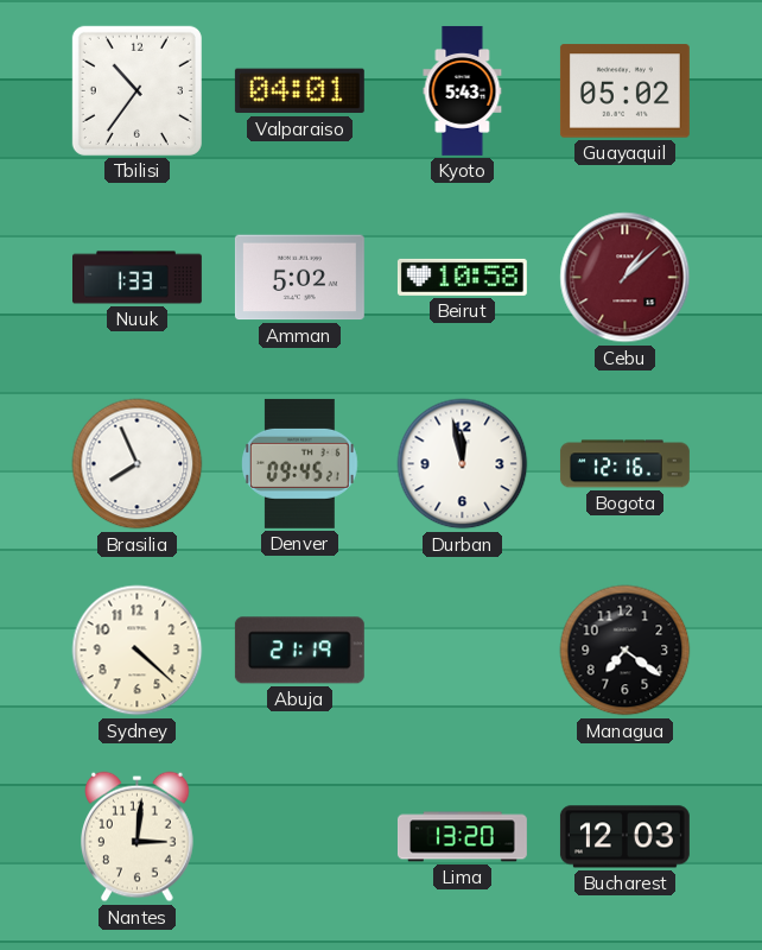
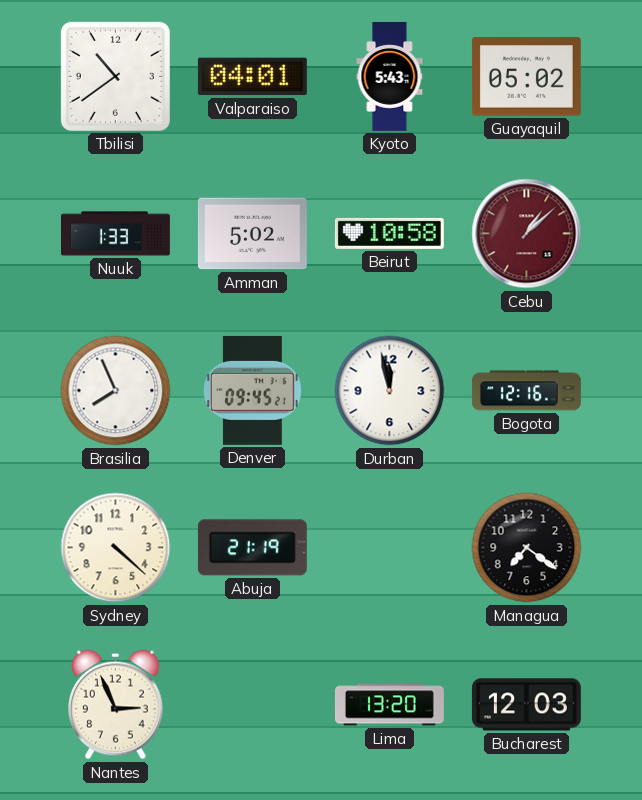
Tbilisi: 10:36 -> 10:39 (115, 76)
Nantes: 3:01 -> 2:56 (116, 705)
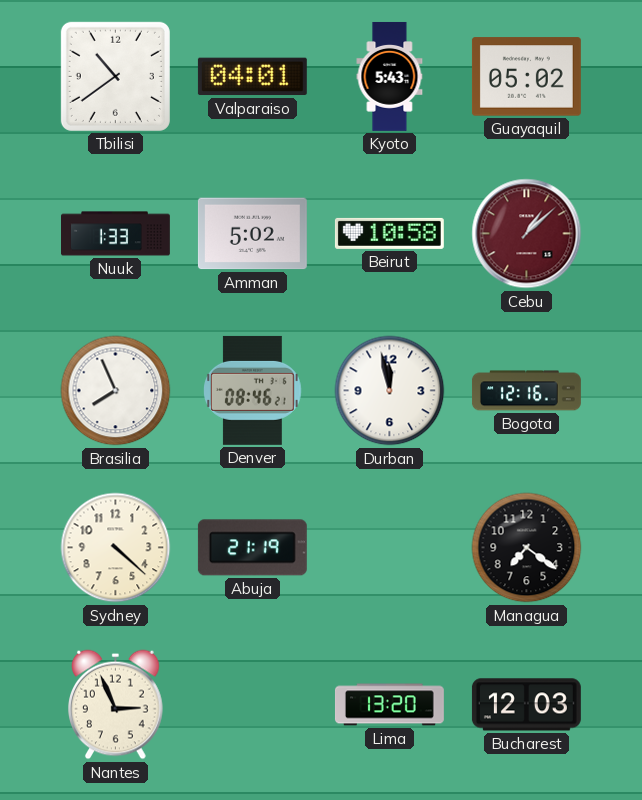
Denver: 09:45 -> 08:46 (253, 390)
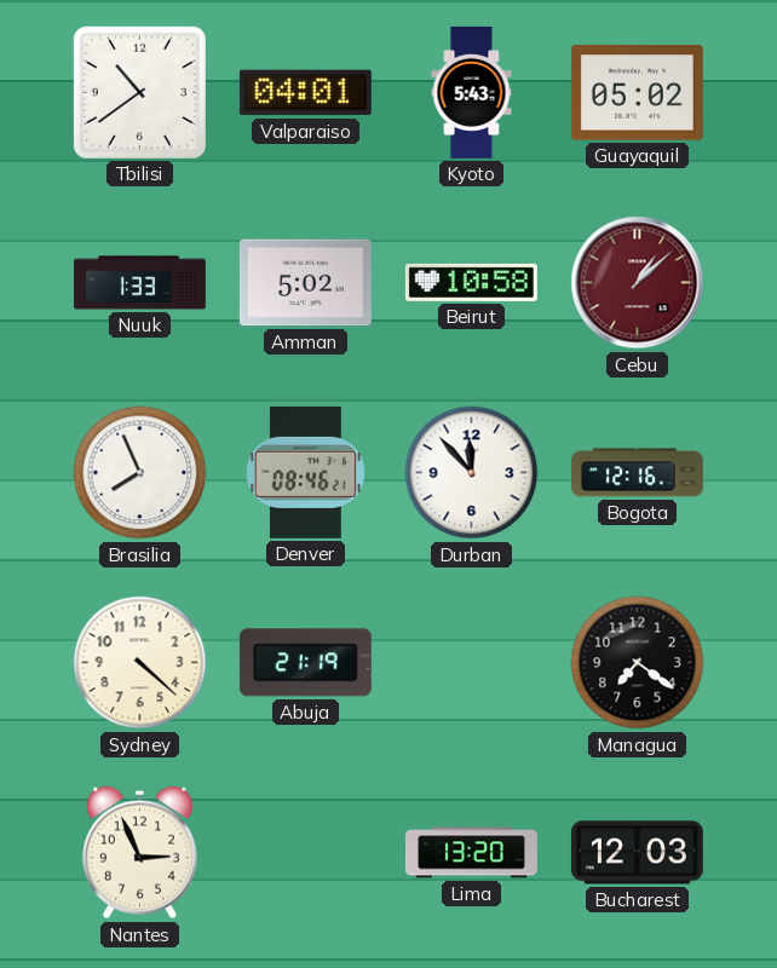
Durban: 11:58 -> 11:53 (472, 473)
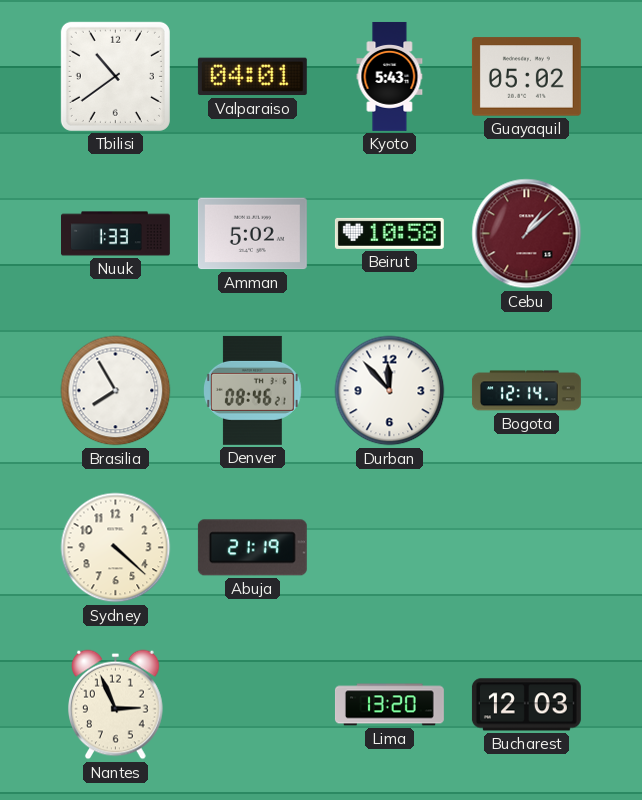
Brasilia: 7:56 -> 7:55 (116, 391)
Bogota: 12:16 -> 12:14 (526, 391)
Managua: 7:21 -> none (638, 663)
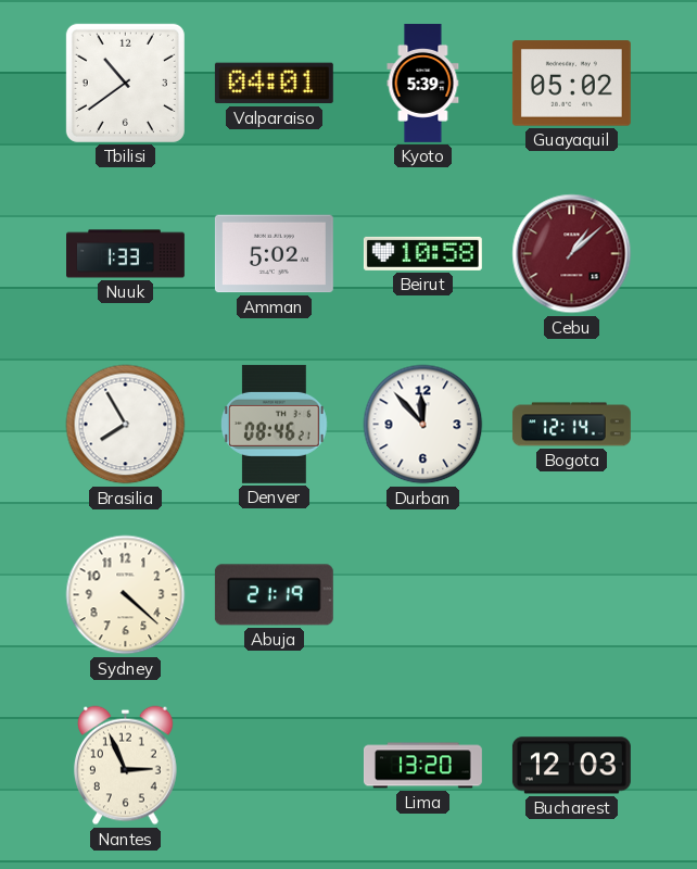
Kyoto: 5:43 -> 5:39 (423, 83)
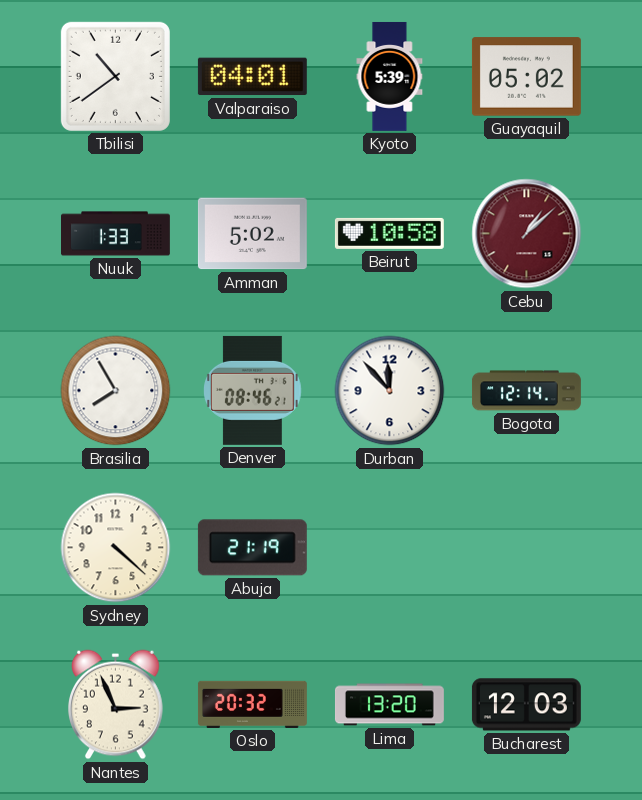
Oslo: none -> 20:32 (253, 704)
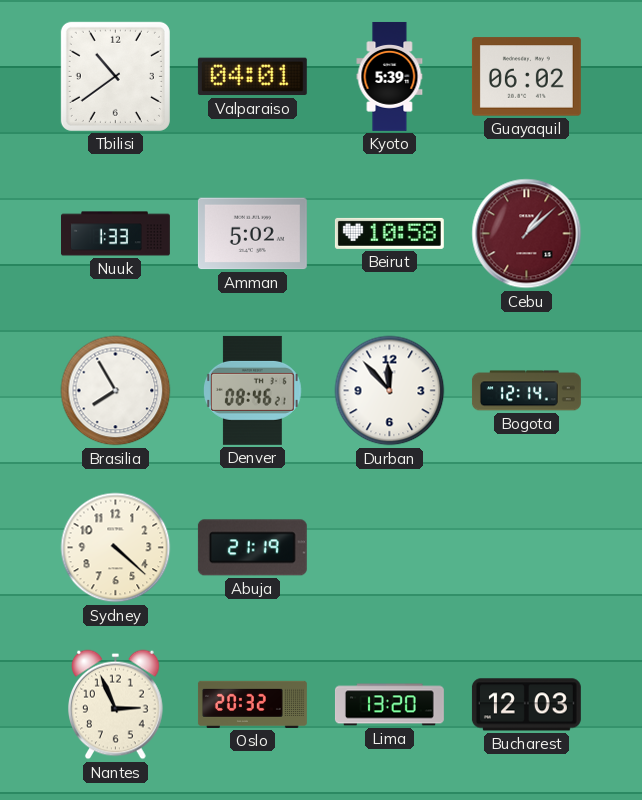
Guayaquil: 05:02 -> 06:02 (526, 77)
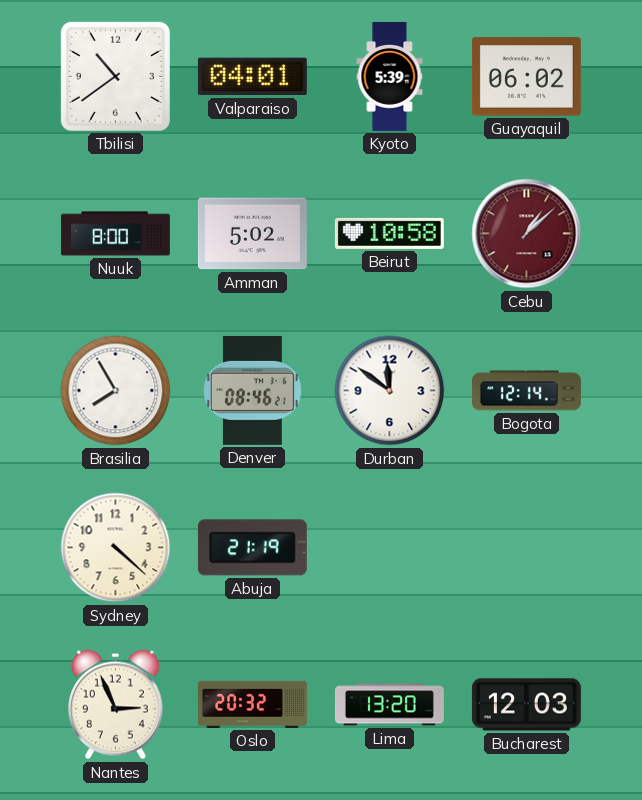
Nuuk: 1:33 -> 8:00 (116, 234)
Durban: 11:53 -> 11:51 (390, 391)
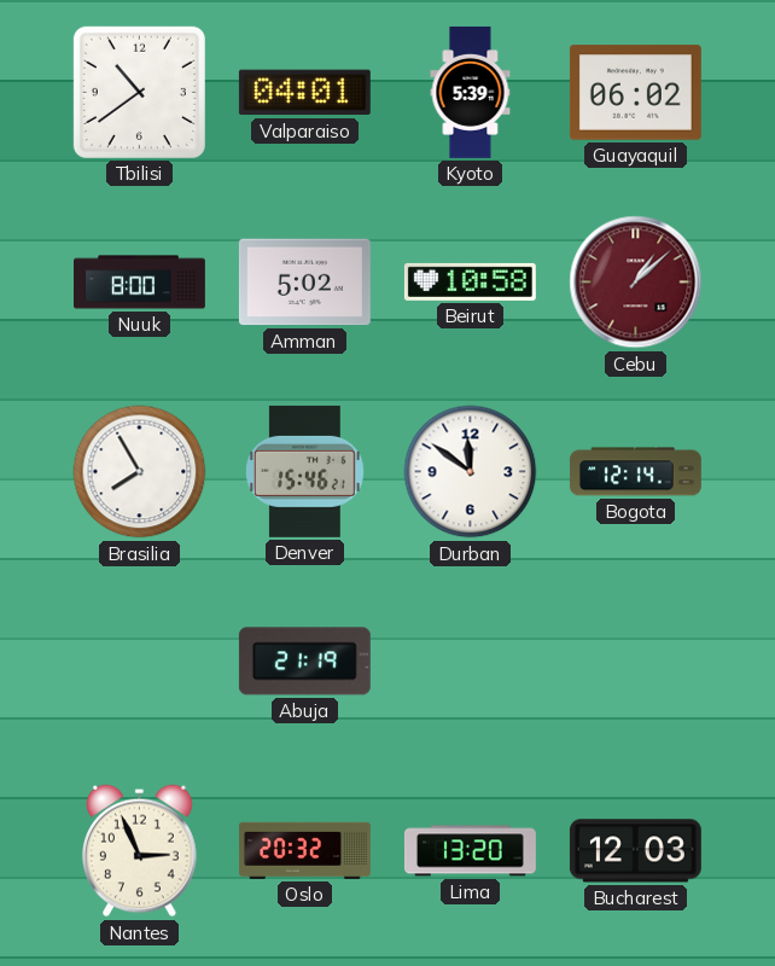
Denver: 08:46 -> 15:46 (305, 471)
Sydney: 4:22 -> none (116, 548)
